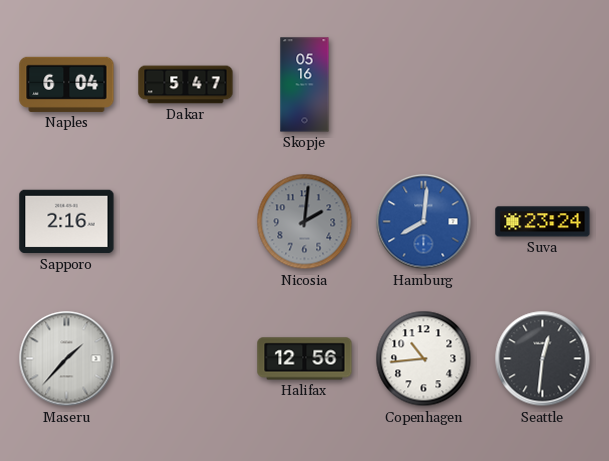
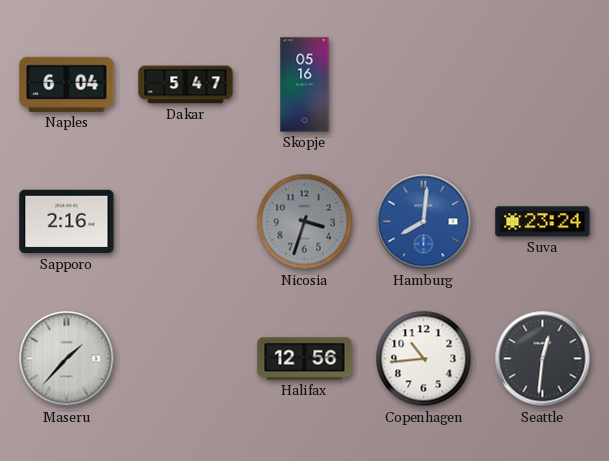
Nicosia: 2:01 -> 3:33 (305, 222)
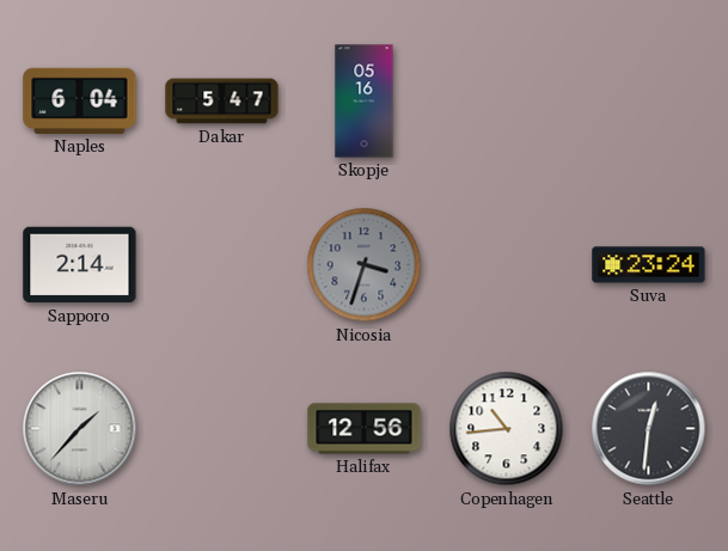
Sapporo: 2:16 -> 2:14 (80, 265)
Hamburg: 8:01 -> none (424, 222)
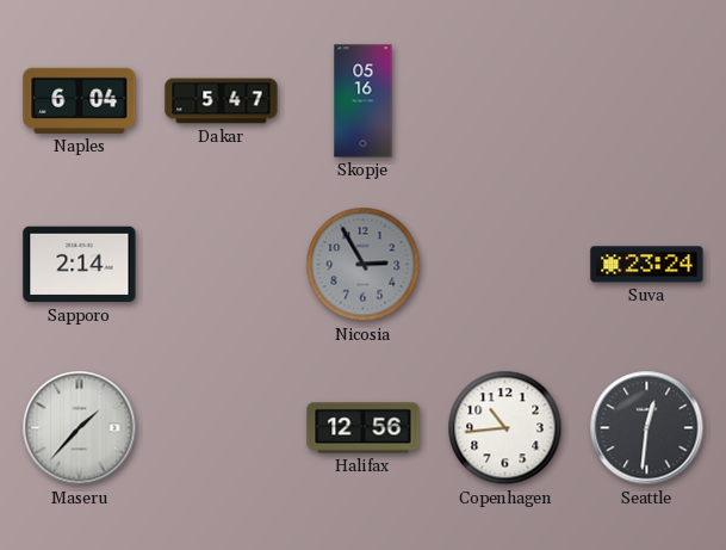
Nicosia: 3:33 -> 2:55 (364, 265)
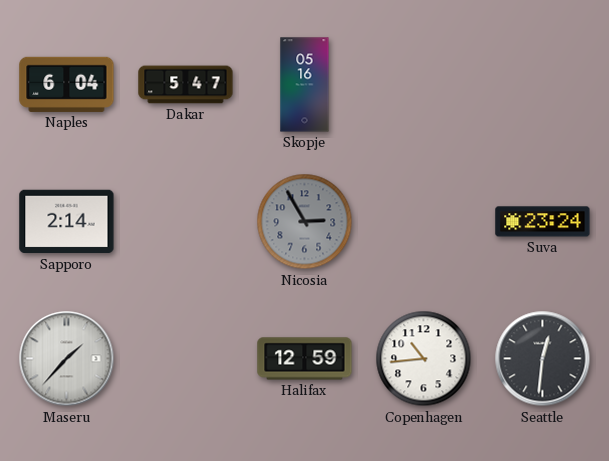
Halifax: 12:56 -> 12:59 (305, 359)
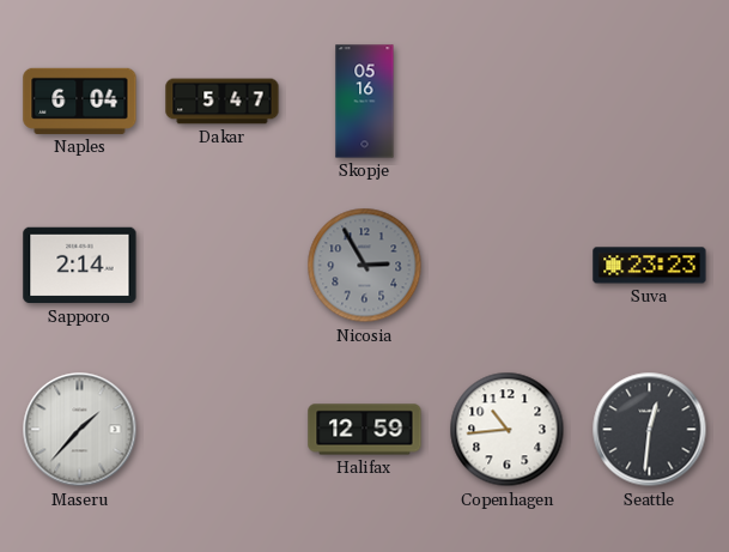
Suva: 23:24 -> 23:23 (650, 266)
